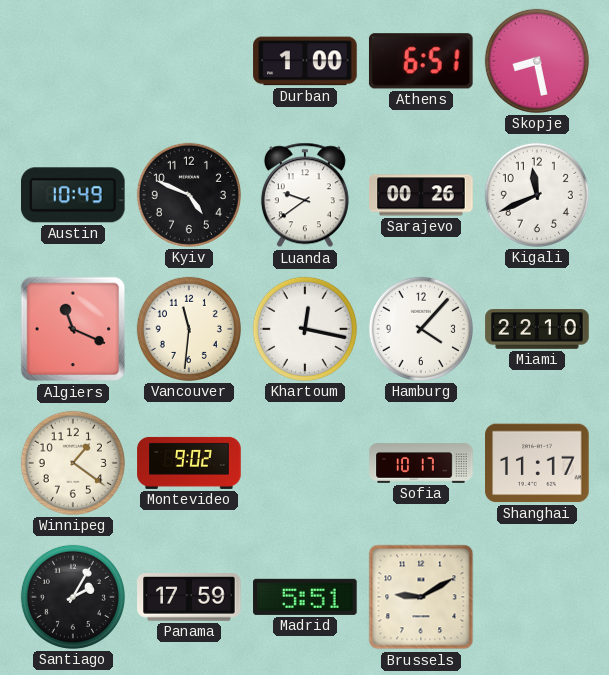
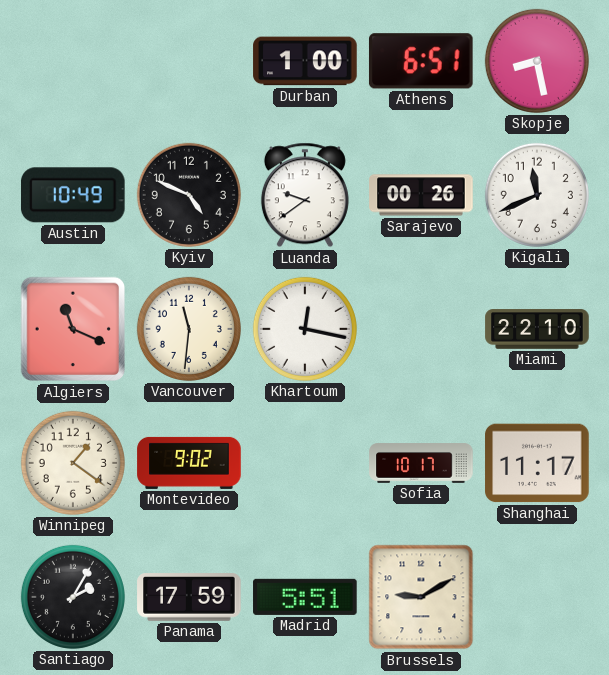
Hamburg: 4:07 -> none (421, 329)
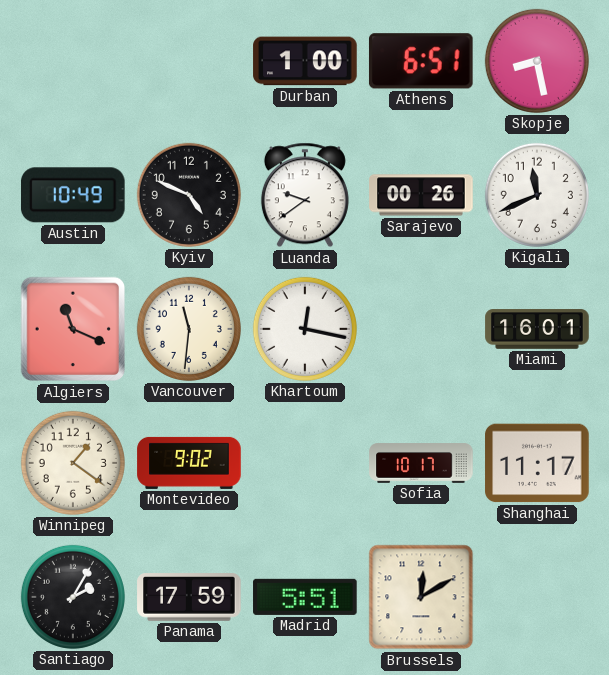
Miami: 22:10 -> 16:01 (537, 329)
Brussels: 9:10 -> 12:10 (421, 597)
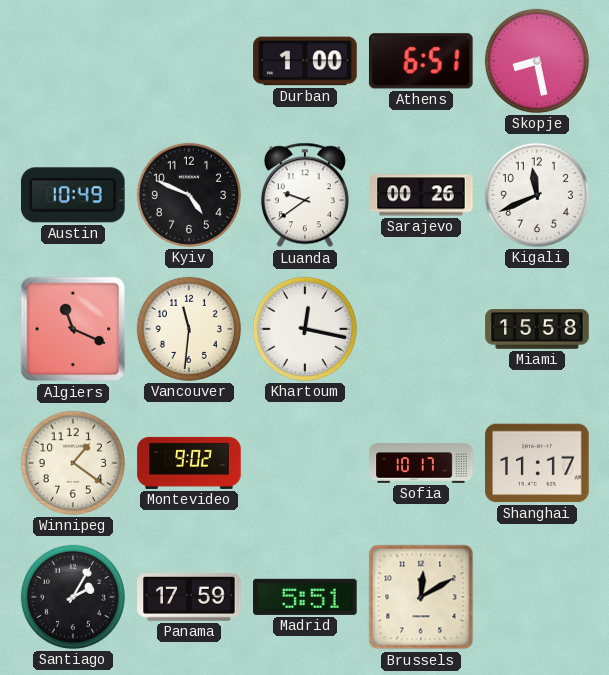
Miami: 16:01 -> 15:58 (537, 329)
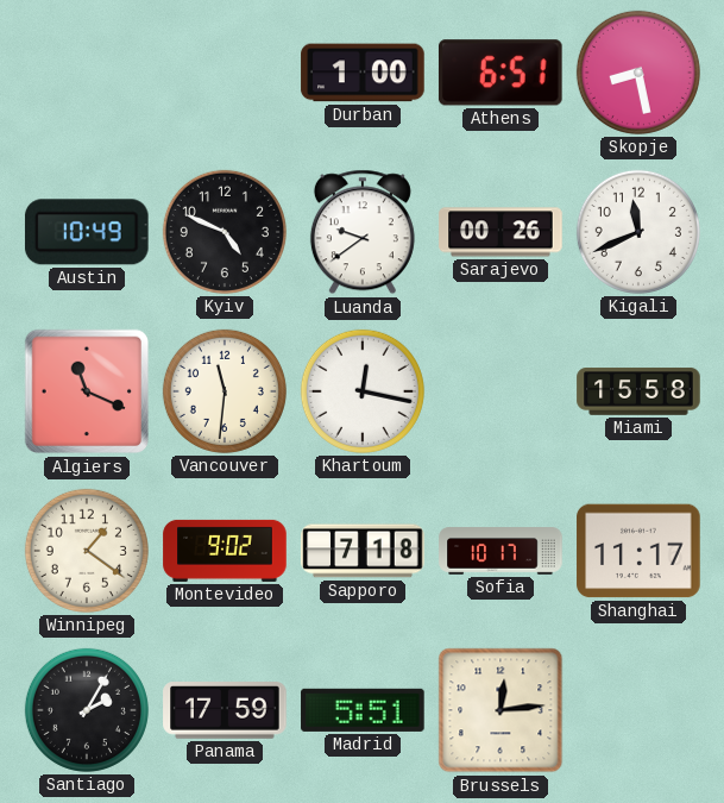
Sapporo: none -> 7:18 (363, 551)
Brussels: 12:10 -> 12:14 (500, 710)
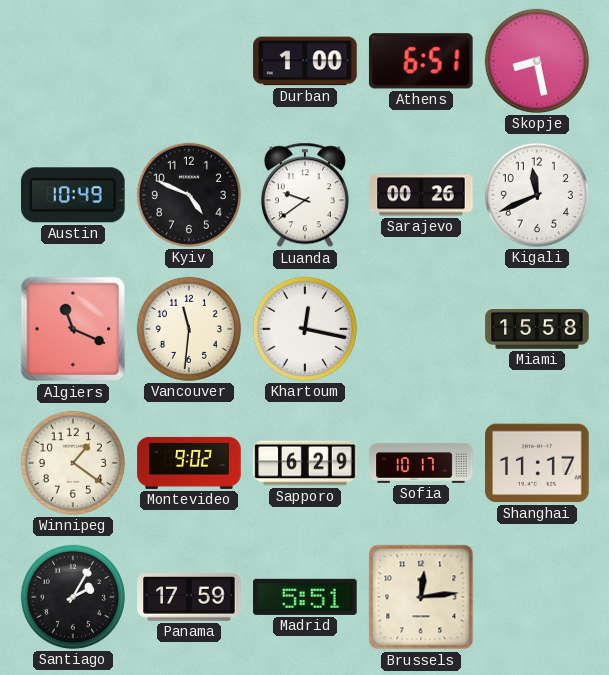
Sapporo: 7:18 -> 6:29 (305, 463)
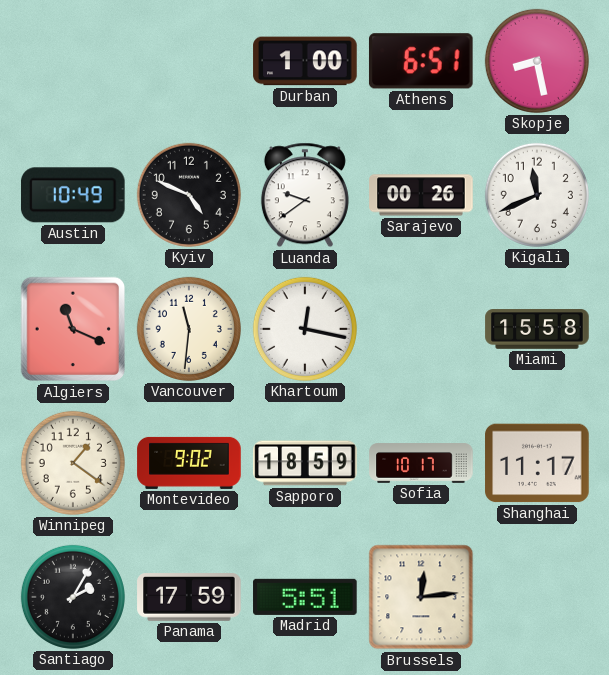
Sapporo: 6:29 -> 18:59 (305, 463)
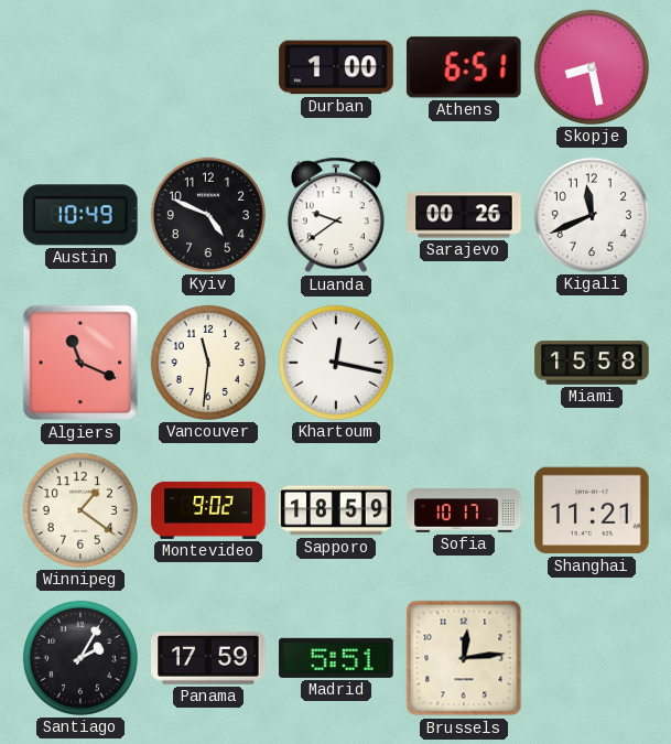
Shanghai: 11:17 -> 11:21 (592, 510)
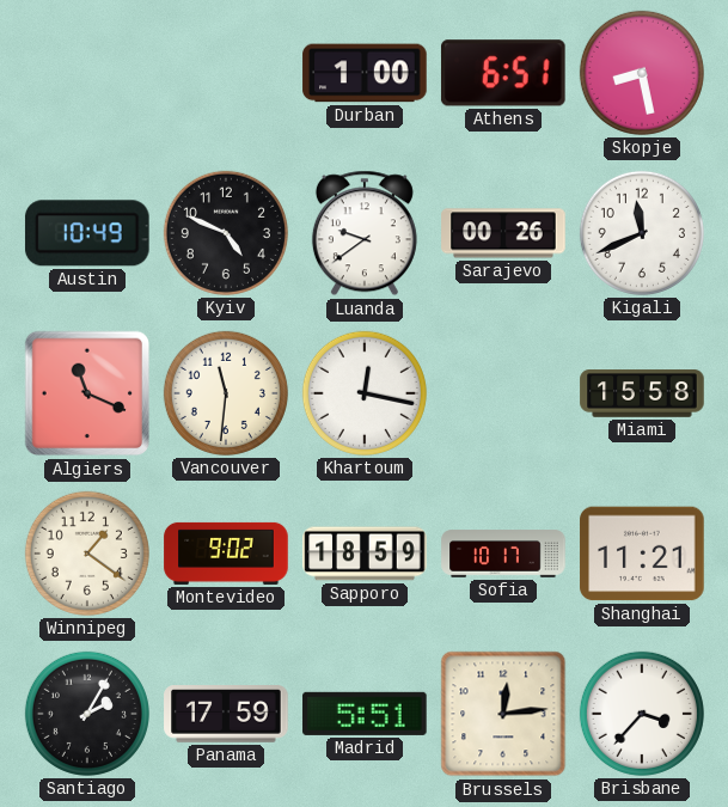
Brisbane: none -> 3:37 (642, 714)
